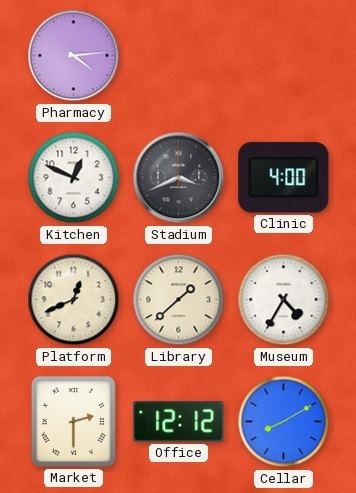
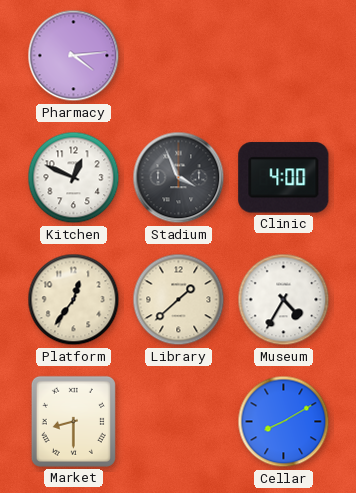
Stadium: 3:41 -> 3:56 (179, 178)
Platform: 12:41 -> 12:36 (74, 300)
Market: 2:30 -> 8:30 (73, 421)
Office: 12:12 -> none (179, 422)
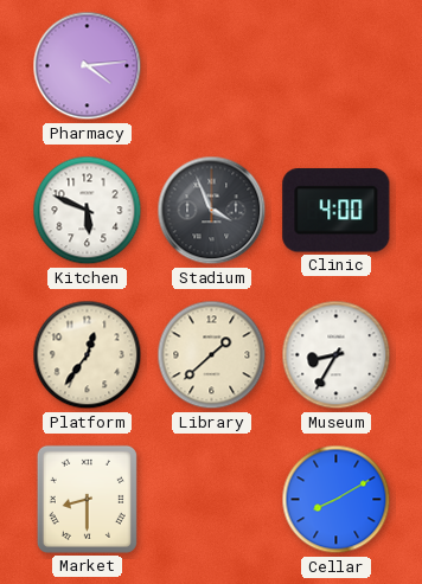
Kitchen: 12:49 -> 5:49 (88, 211)
Museum: 4:35 -> 8:35 (337, 355)
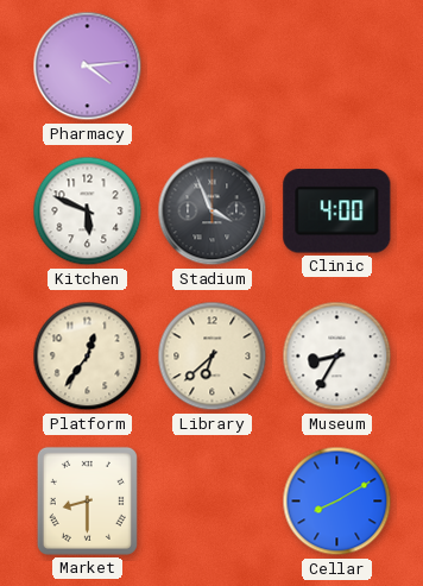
Library: 1:38 -> 6:38 (213, 357)
